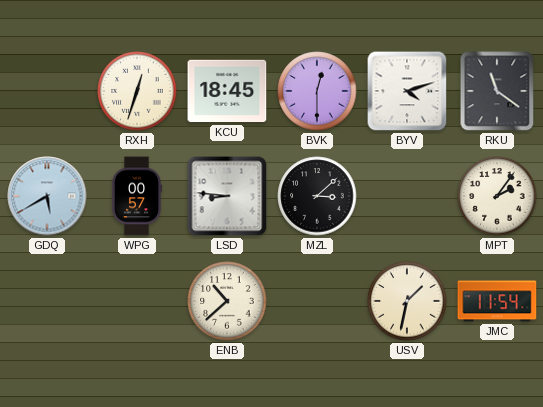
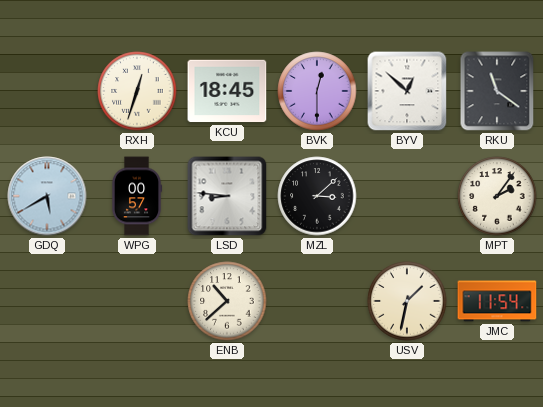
BYV: 4:12 -> 12:52 (407, 91)
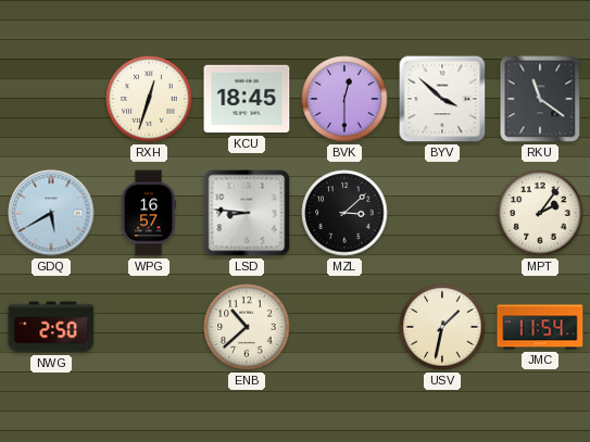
BYV: 12:52 -> 3:52 (442, 99)
WPG: 00:57 -> 16:57 (149, 213)
NWG: none -> 2:50 (51, 327)
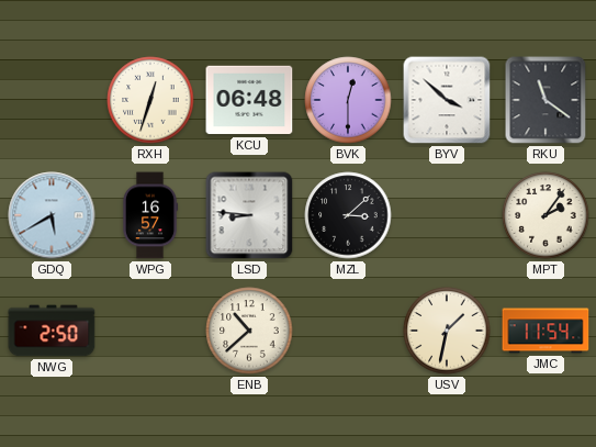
KCU: 18:45 -> 06:48 (249, 100)
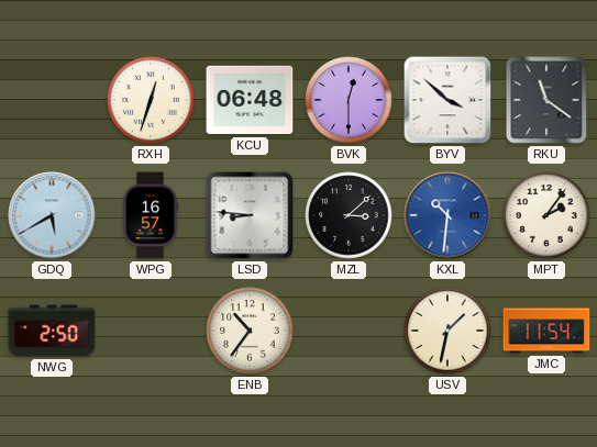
KXL: none -> 10:31 (447, 215)
ENB: 10:38 -> 10:36 (250, 331)
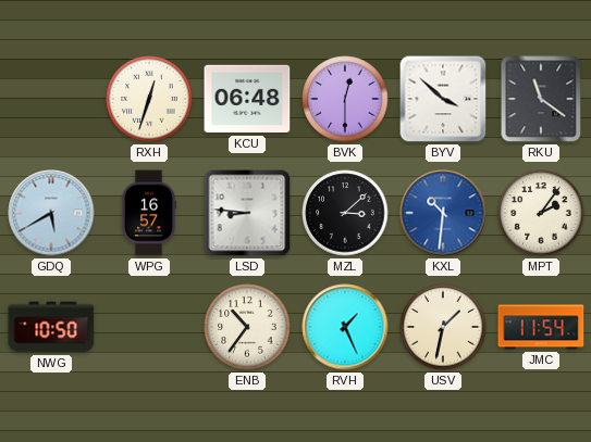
NWG: 2:50 -> 10:50 (51, 327)
RVH: none -> 1:26 (345, 327)
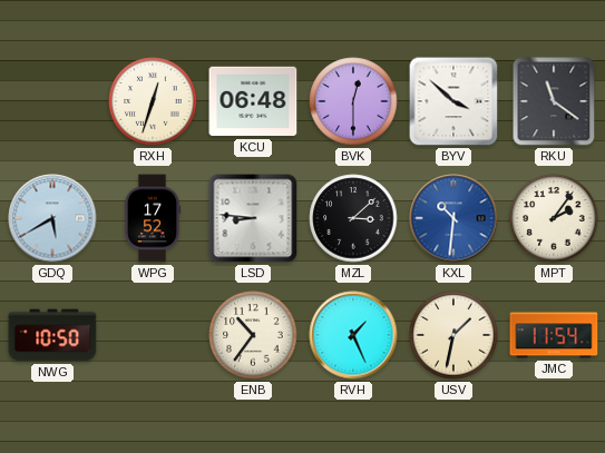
WPG: 16:57 -> 17:52 (153, 218)
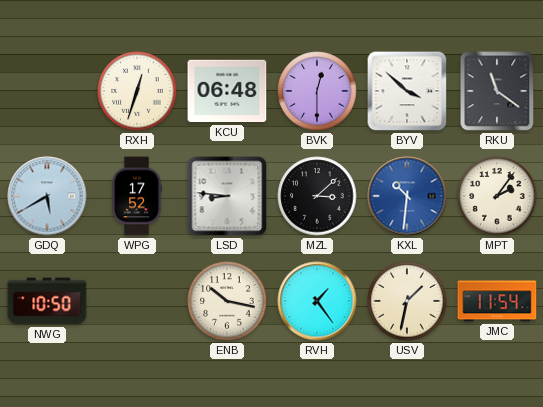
ENB: 10:36 -> 10:17 (227, 301)
RVH: 1:26 -> 1:24 (317, 301)
